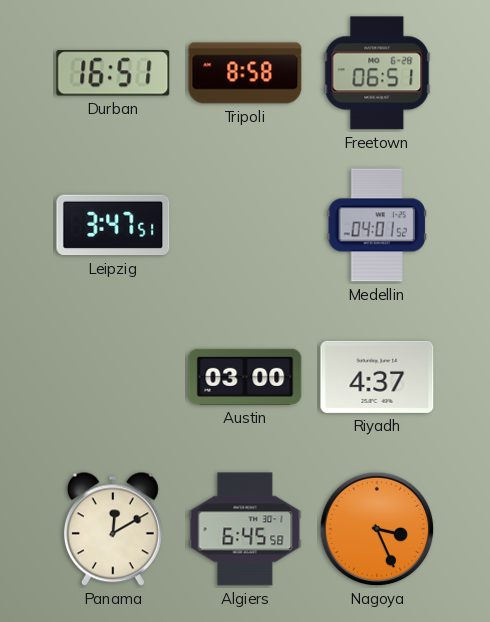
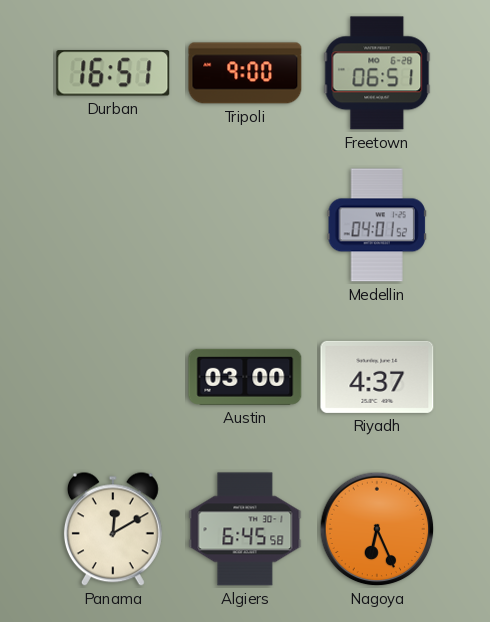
Tripoli: 8:58 -> 9:00 (245, 73)
Leipzig: 3:47 -> none (113, 225)
Nagoya: 3:26 -> 6:26 (377, 529)
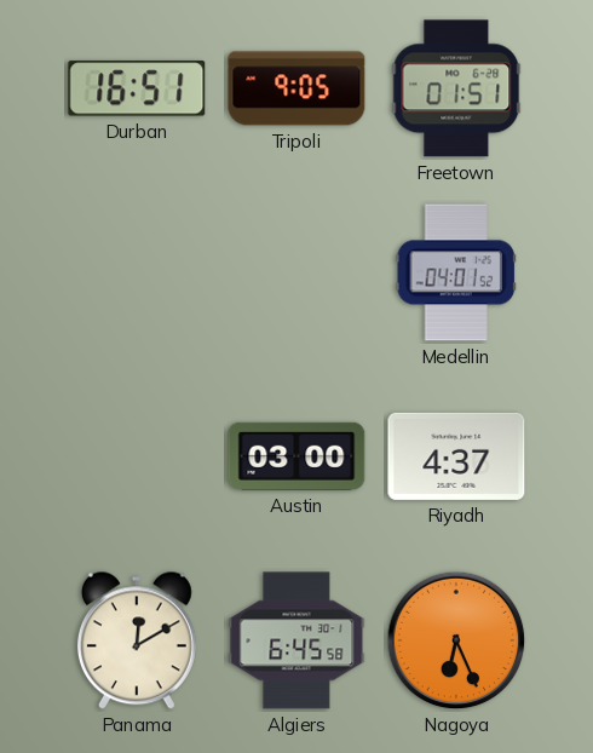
Tripoli: 9:00 -> 9:05 (296, 88)
Freetown: 06:51 -> 01:51 (456, 88)
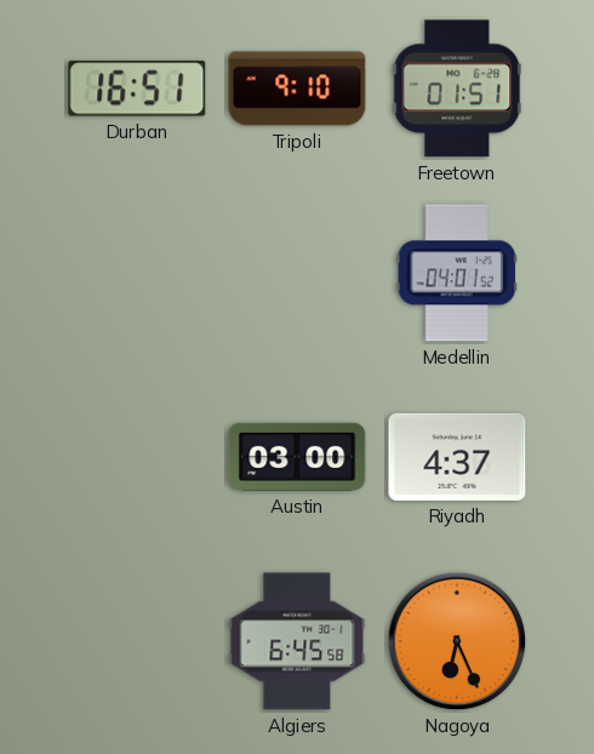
Tripoli: 9:05 -> 9:10 (297, 88)
Panama: 12:10 -> none (137, 640)
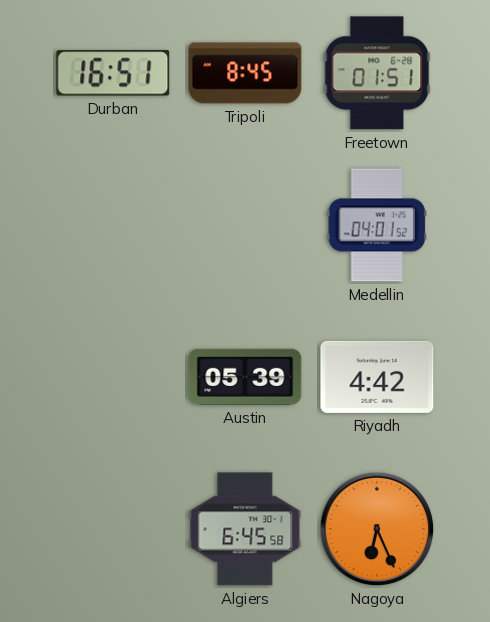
Tripoli: 9:10 -> 8:45 (245, 73)
Austin: 03:00 -> 05:39 (245, 377)
Riyadh: 4:37 -> 4:42 (377, 377)
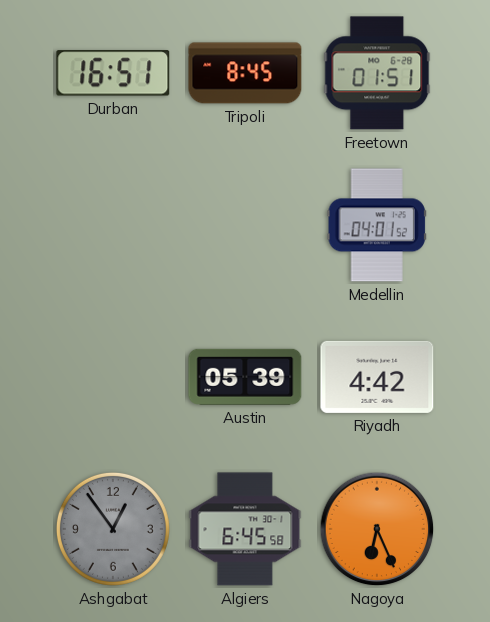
Ashgabat: none -> 12:54 (113, 529)
